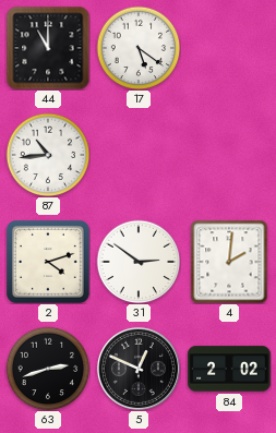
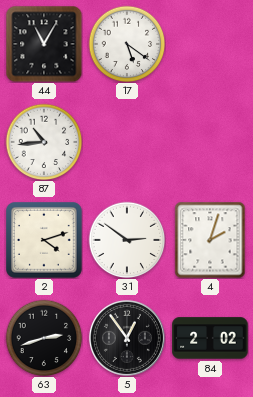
44: 11:00 -> 11:05 (44, 44)
4: 2:01 -> 2:03 (210, 240)
5: 12:49 -> 12:54 (127, 338)
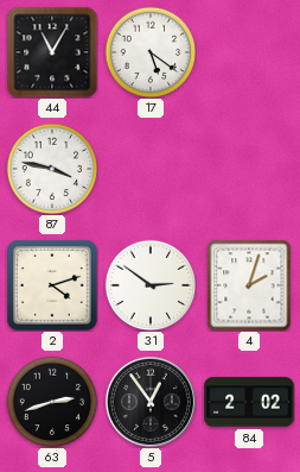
87: 10:44 -> 3:47 (52, 169)
